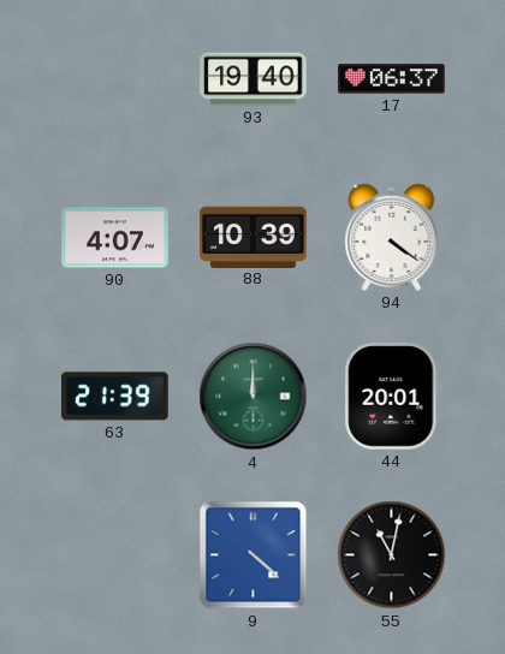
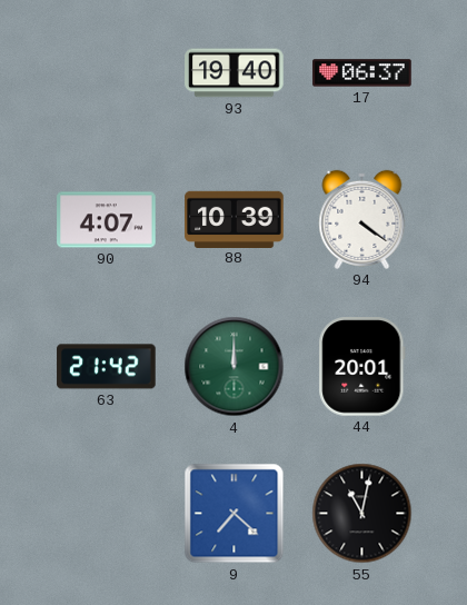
63: 21:39 -> 21:42 (107, 367)
9: 4:22 -> 7:22 (235, 514)
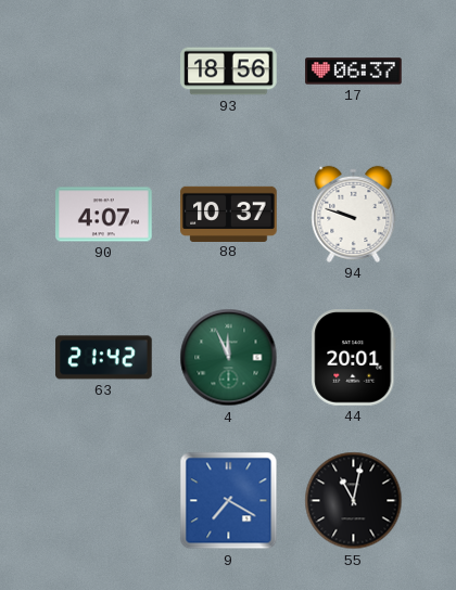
93: 19:40 -> 18:56 (229, 72)
88: 10:39 -> 10:37 (229, 214)
94: 4:21 -> 9:48 (354, 214)
4: 12:00 -> 11:56 (229, 358)
9: 7:22 -> 7:20 (229, 501)
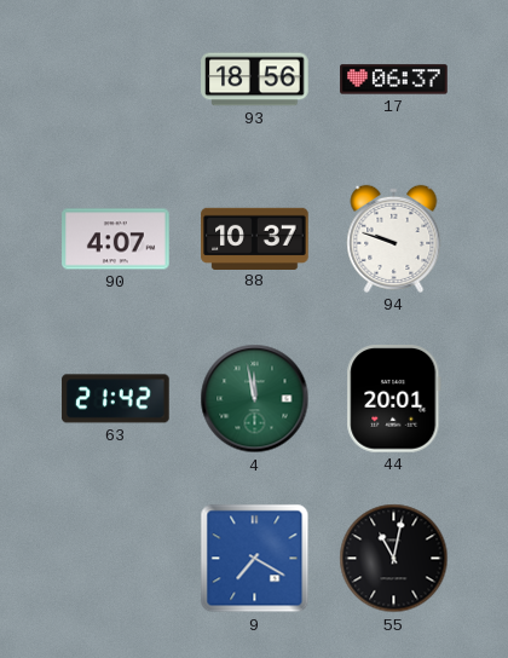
4: 11:56 -> 11:58 (255, 399)
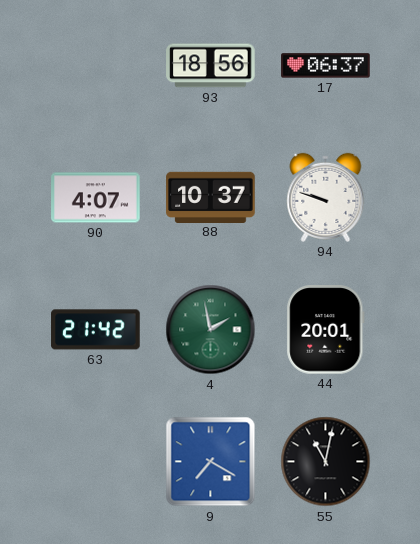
4: 11:58 -> 1:58 (211, 330)
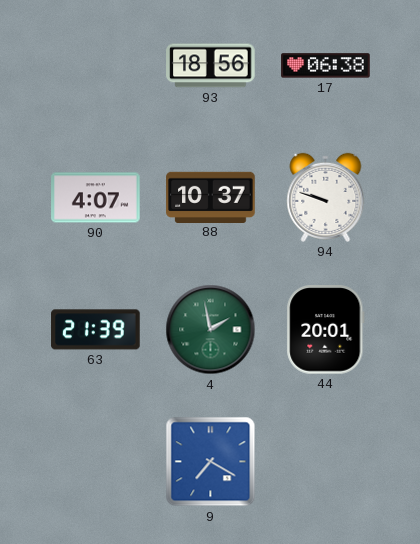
17: 06:37 -> 06:38 (326, 66)
63: 21:42 -> 21:39 (96, 330)
55: 11:02 -> none (326, 462)
